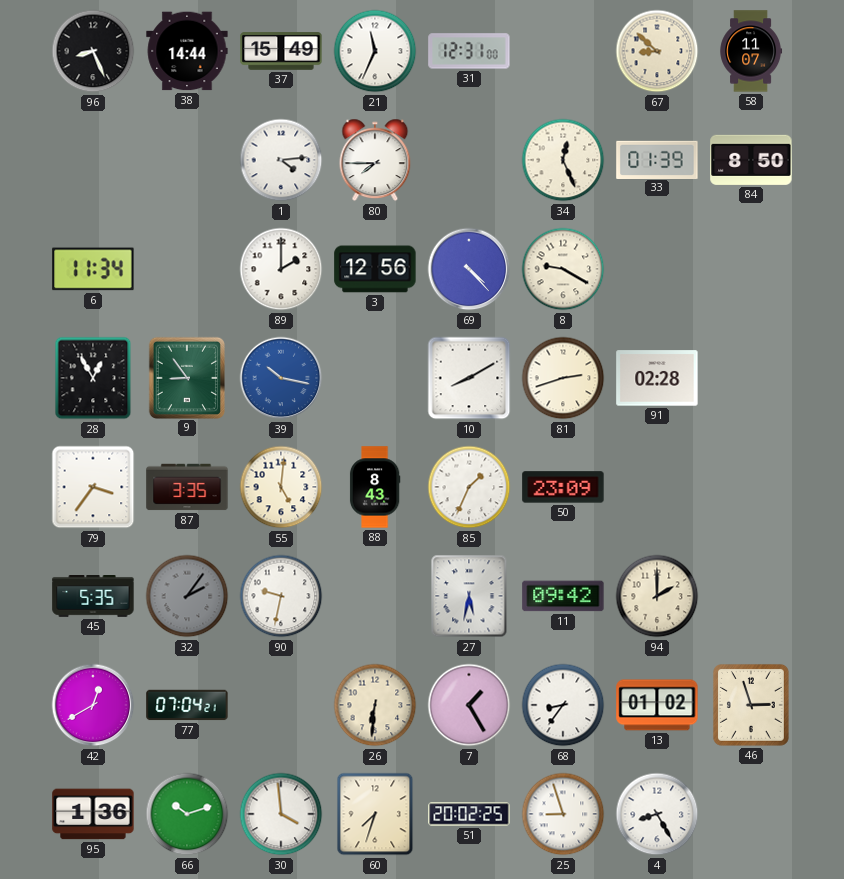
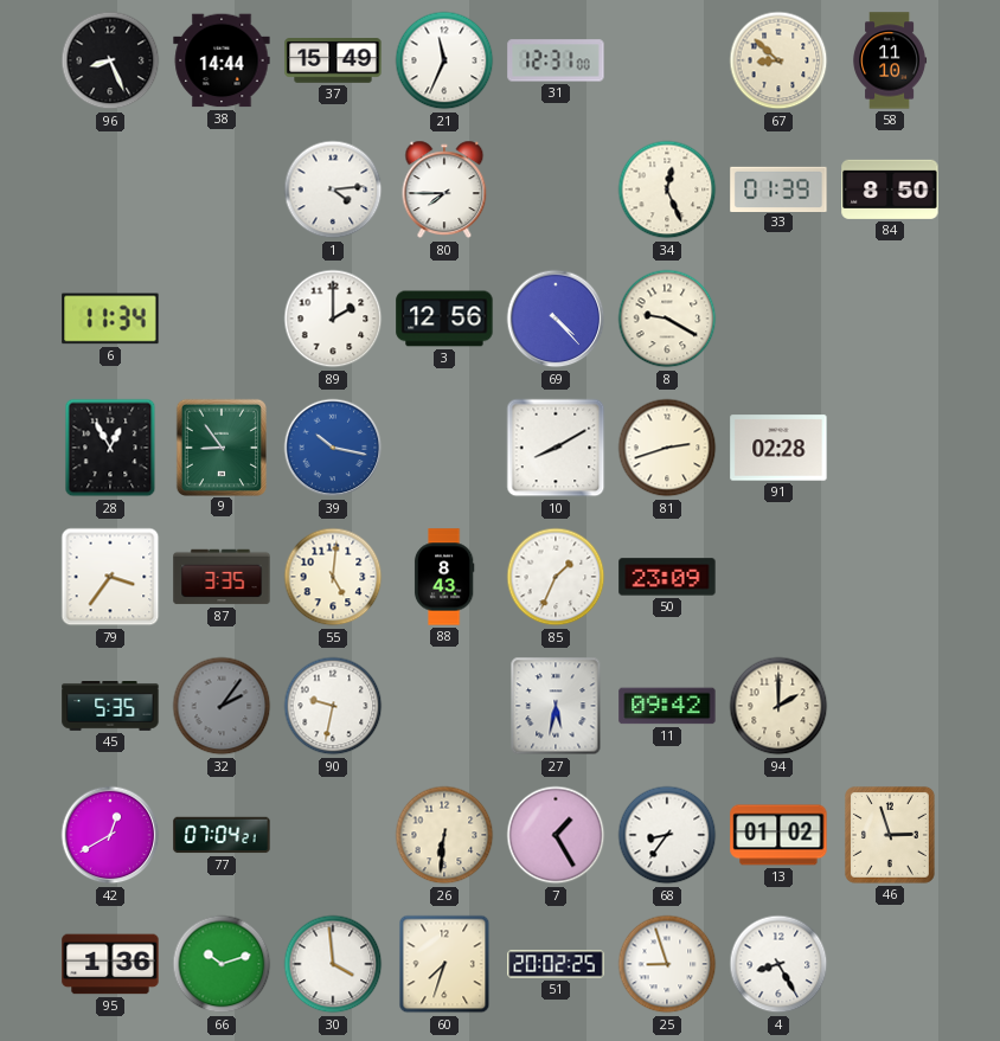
58: 11:07 -> 11:10 (890, 60)
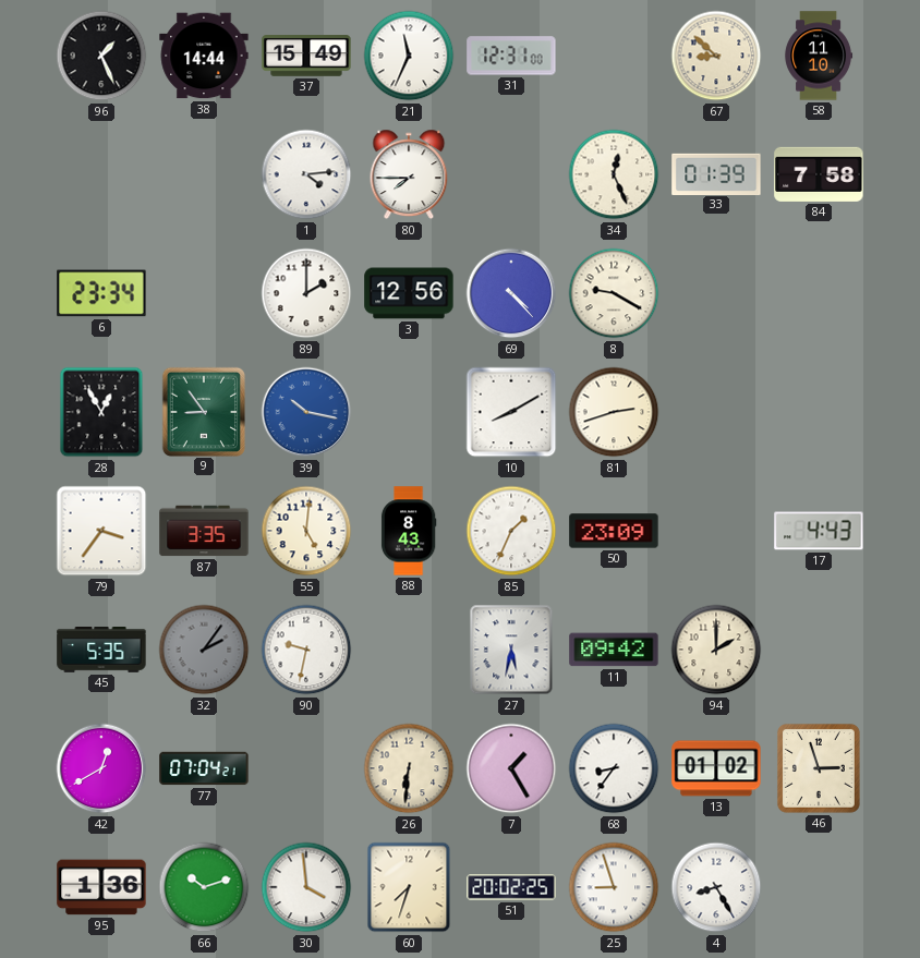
96: 8:26 -> 1:26 (101, 56)
84: 8:50 -> 7:58 (819, 174)
6: 11:34 -> 23:34 (101, 293)
91: 02:28 -> none (778, 448)
17: none -> 4:43 (819, 531)
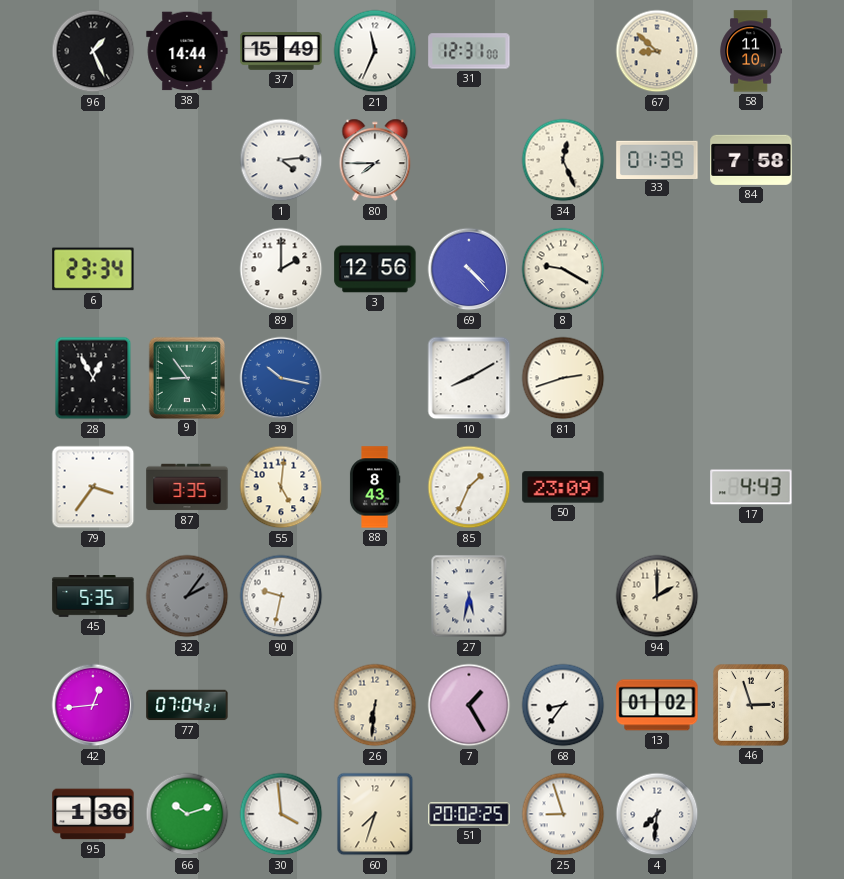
11: 09:42 -> none (614, 650)
42: 12:40 -> 12:44 (93, 705)
4: 8:25 -> 7:31 (657, 814)
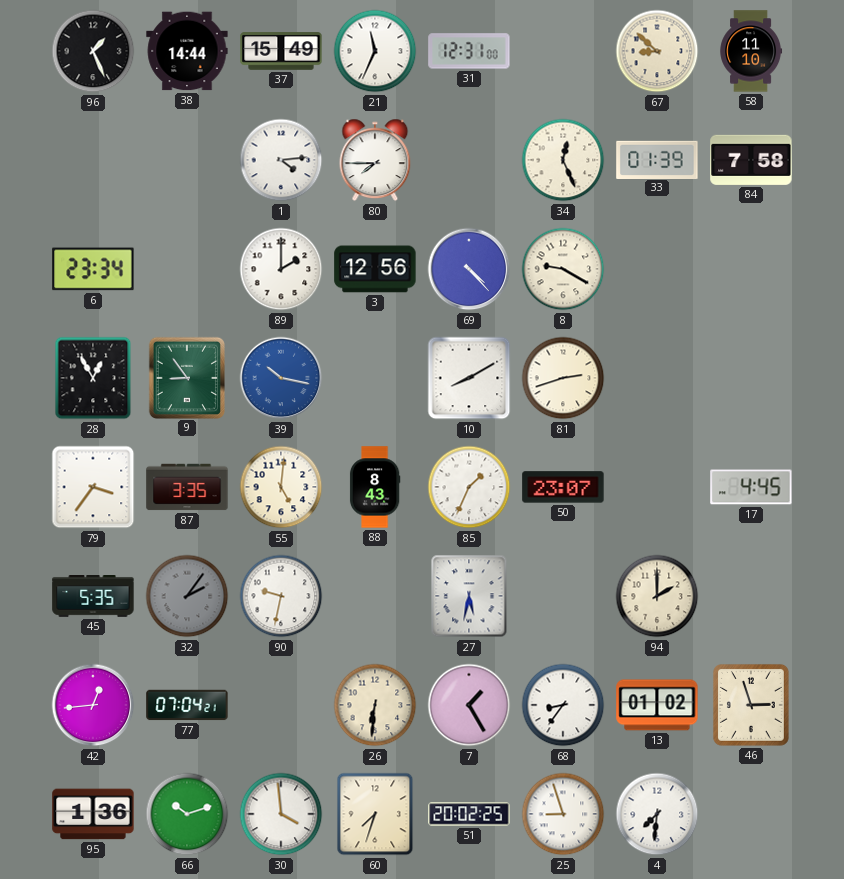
50: 23:09 -> 23:07 (563, 487)
17: 4:43 -> 4:45 (751, 487)
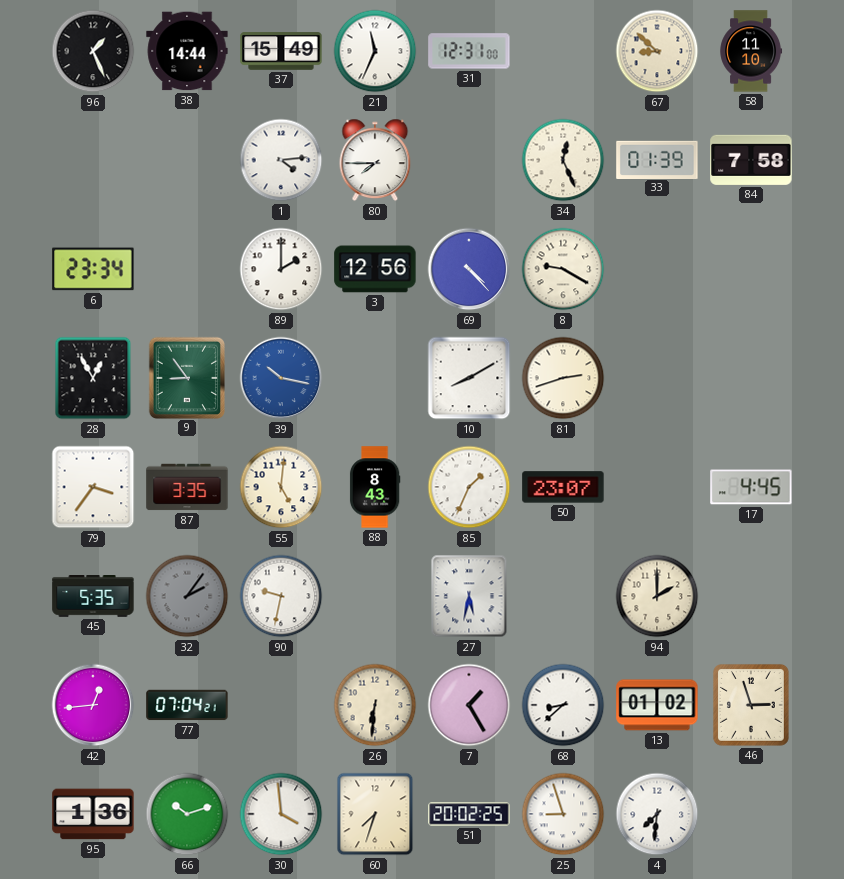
68: 8:36 -> 8:38 (563, 705)
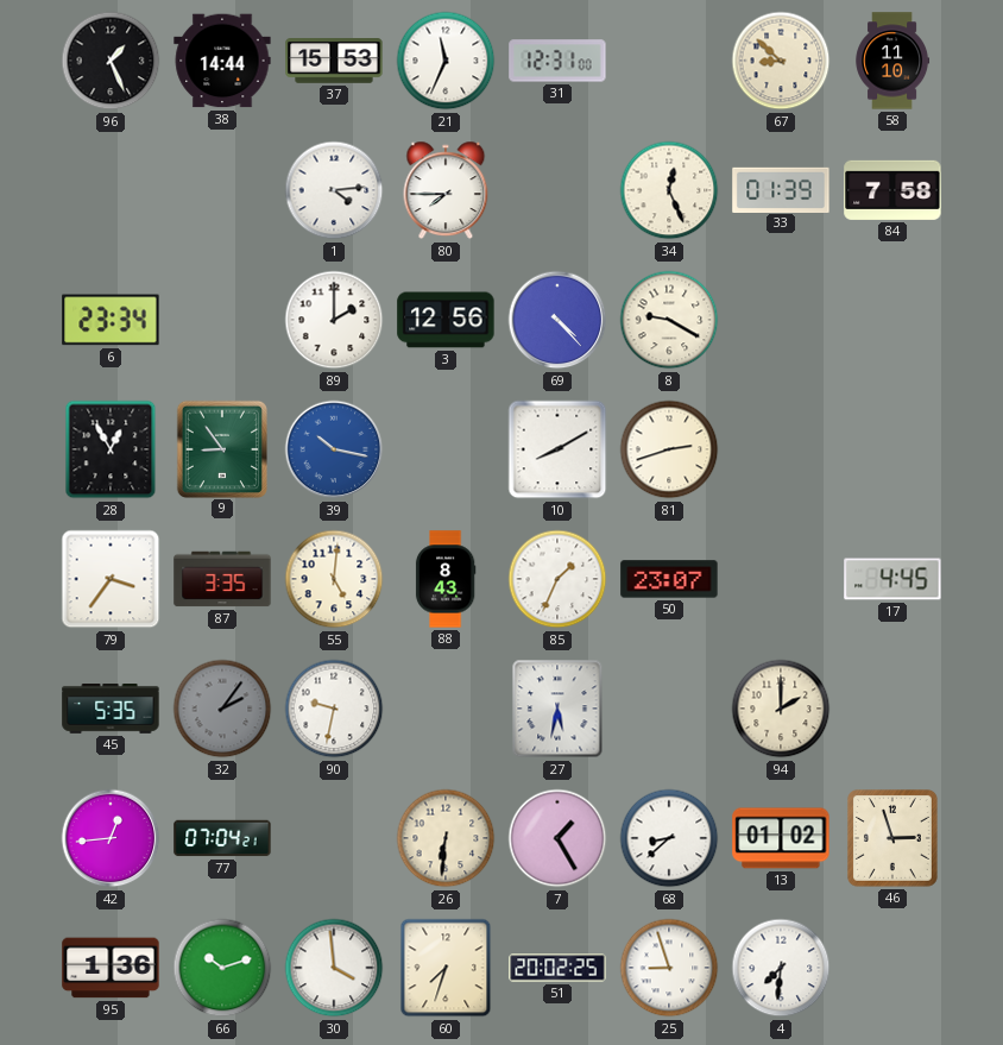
37: 15:49 -> 15:53 (334, 61)
